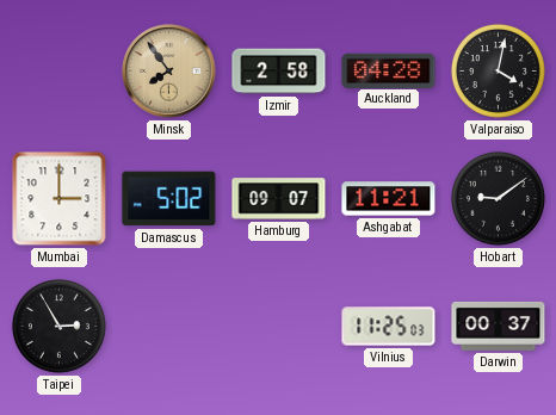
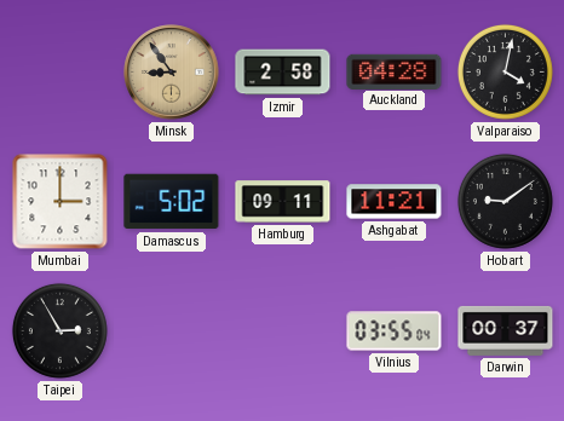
Minsk: 7:54 -> 8:54 (172, 73)
Hamburg: 09:07 -> 09:11 (283, 202)
Vilnius: 11:25 -> 03:55 (395, 331)
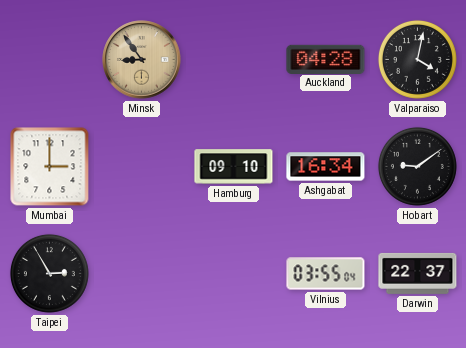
Izmir: 2:58 -> none (283, 73)
Damascus: 5:02 -> none (172, 202)
Hamburg: 09:11 -> 09:10 (234, 167)
Ashgabat: 11:21 -> 16:34 (326, 167)
Darwin: 00:37 -> 22:37 (418, 273)
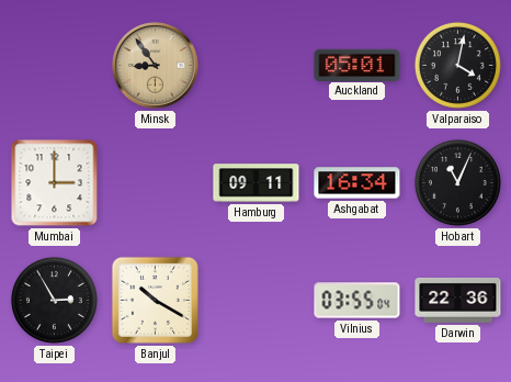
Auckland: 04:28 -> 05:01 (357, 65)
Hamburg: 09:10 -> 09:11 (257, 183)
Hobart: 9:09 -> 11:04 (457, 182)
Banjul: none -> 10:20 (155, 300)
Darwin: 22:37 -> 22:36 (458, 300)
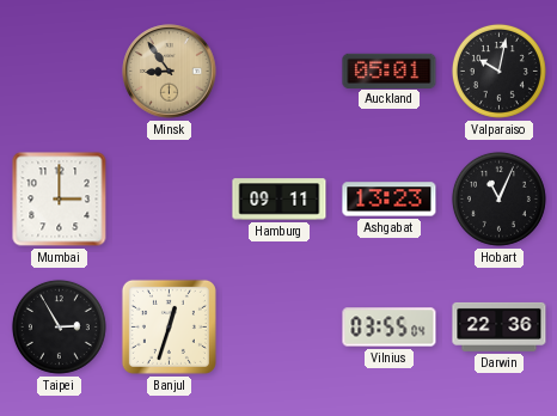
Valparaiso: 4:02 -> 10:02 (498, 71)
Ashgabat: 16:34 -> 13:23 (390, 200)
Banjul: 10:20 -> 12:33 (169, 326)
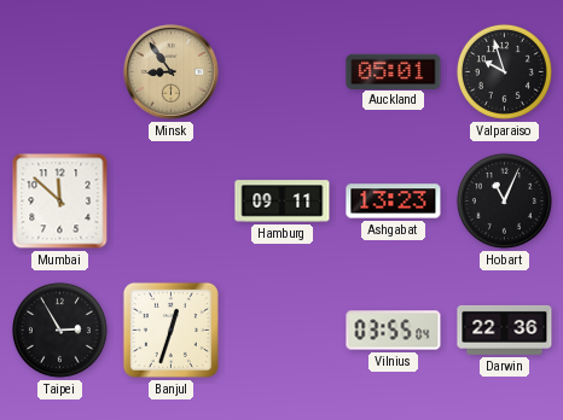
Valparaiso: 10:02 -> 9:57 (504, 71)
Mumbai: 3:00 -> 11:52 (60, 202)
